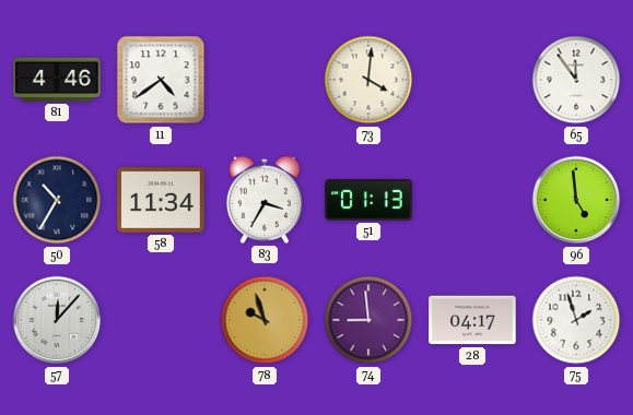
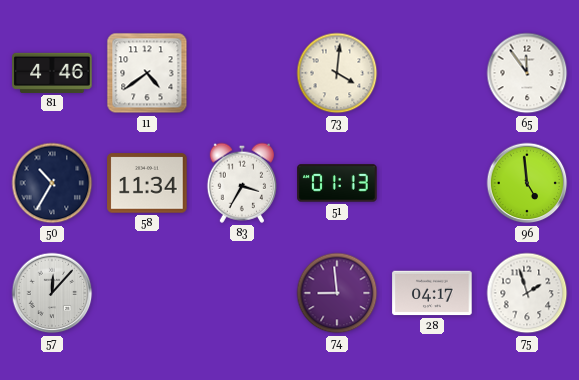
78: 9:57 -> none (265, 320)
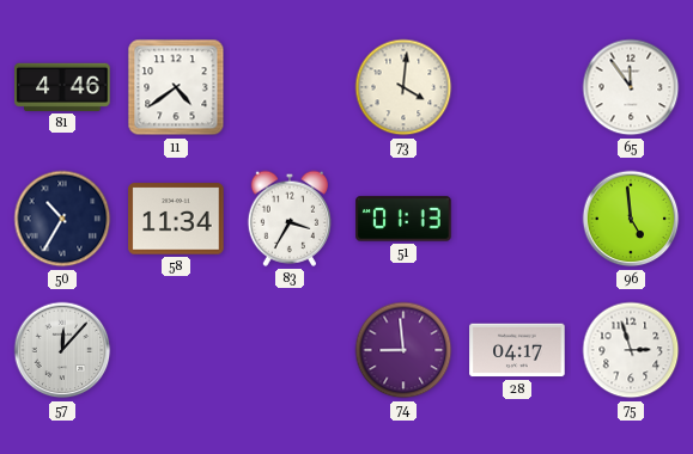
75: 1:57 -> 2:57 (631, 350)
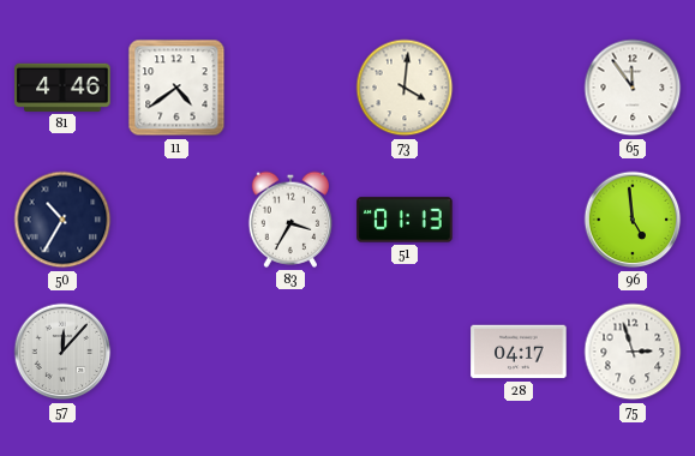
58: 11:34 -> none (176, 219)
74: 8:59 -> none (403, 350)
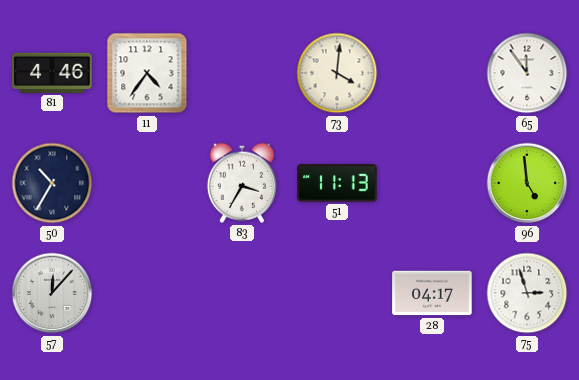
11: 4:39 -> 4:36 (147, 73)
51: 01:13 -> 11:13 (337, 183)
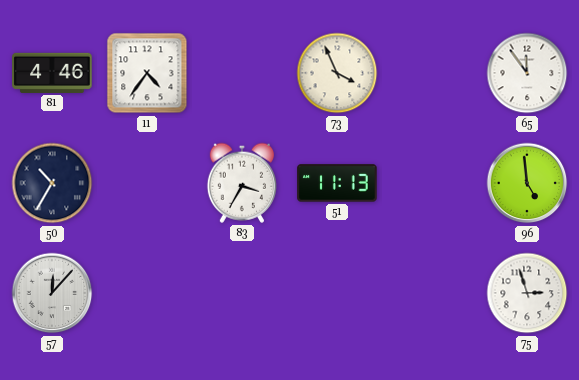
73: 4:01 -> 3:56 (337, 73)
28: 04:17 -> none (432, 293)
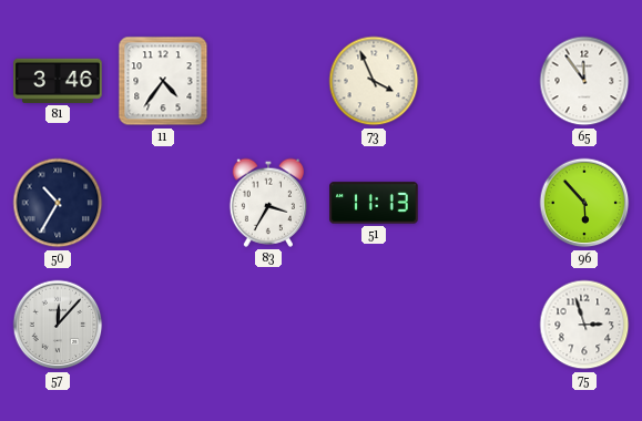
81: 4:46 -> 3:46 (58, 81)
96: 4:59 -> 5:53 (584, 203)
